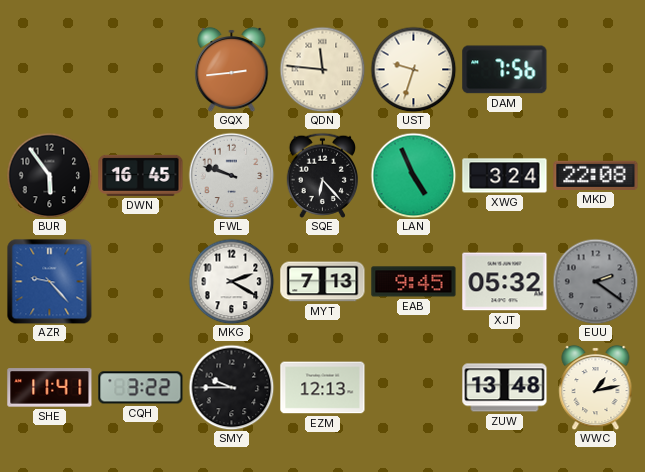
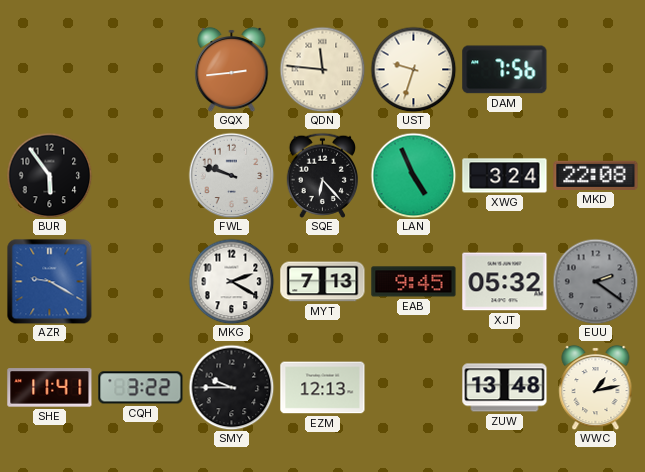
DWN: 16:45 -> none (141, 175)
AZR: 9:23 -> 9:20 (49, 281)
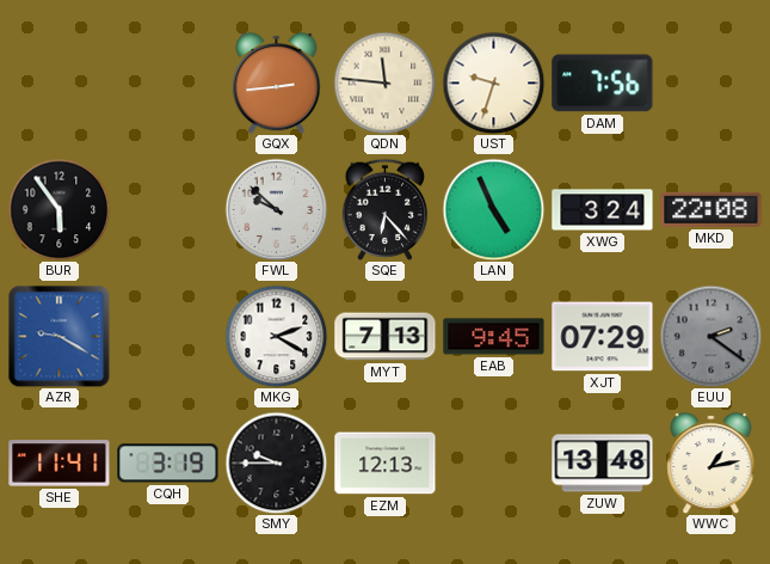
FWL: 9:48 -> 9:52 (276, 209)
XJT: 05:32 -> 07:29 (603, 337)
CQH: 3:22 -> 3:19 (168, 464)
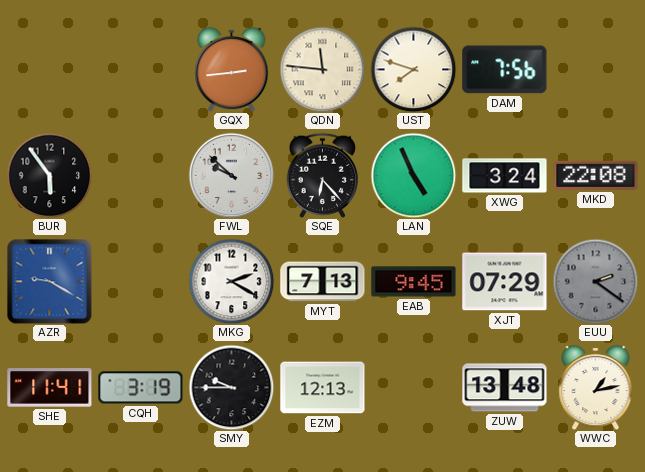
UST: 9:33 -> 7:48 (413, 69)
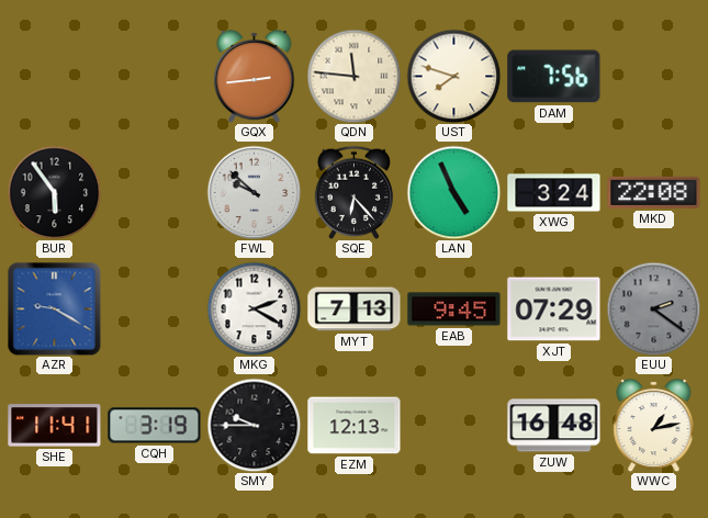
ZUW: 13:48 -> 16:48 (554, 426)
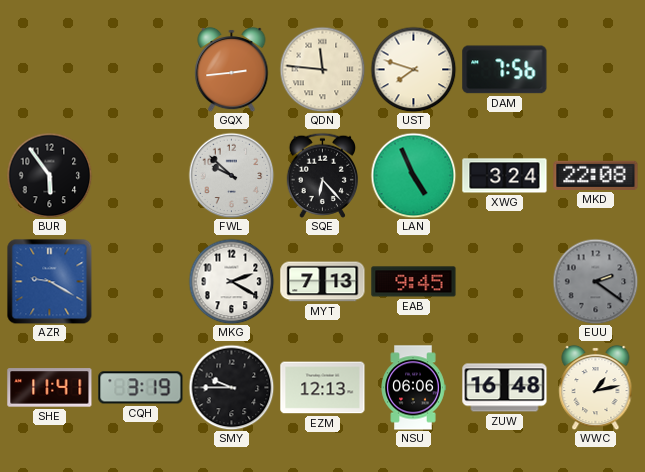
XJT: 07:29 -> none (554, 309)
NSU: none -> 06:06 (413, 388)
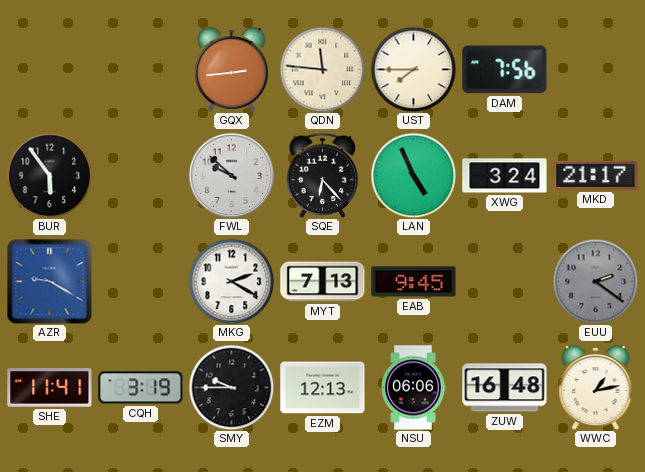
UST: 7:48 -> 7:45 (413, 69)
MKD: 22:08 -> 21:17 (596, 175)
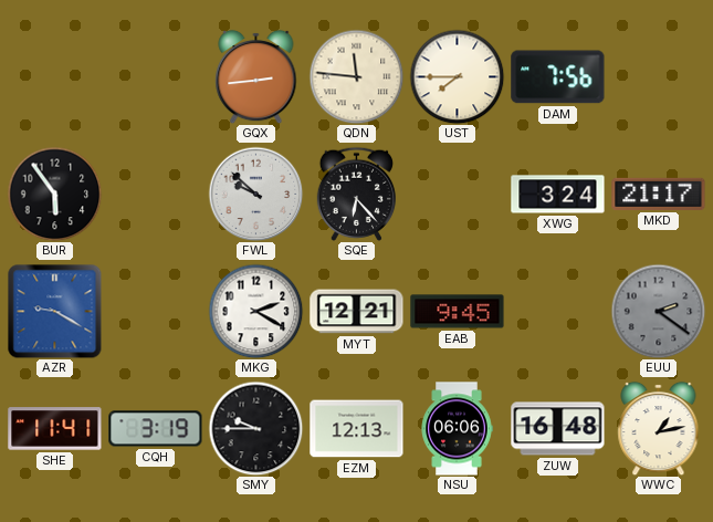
LAN: 4:56 -> none (413, 175)
MYT: 7:13 -> 12:21 (357, 312)
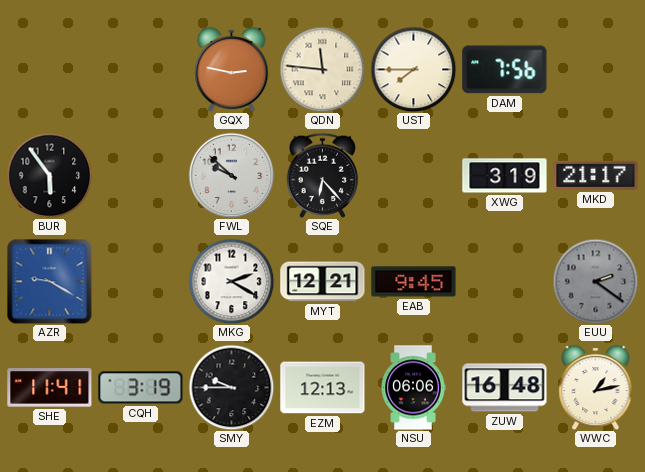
GQX: 2:44 -> 2:47 (232, 69)
XWG: 3:24 -> 3:19 (505, 176)
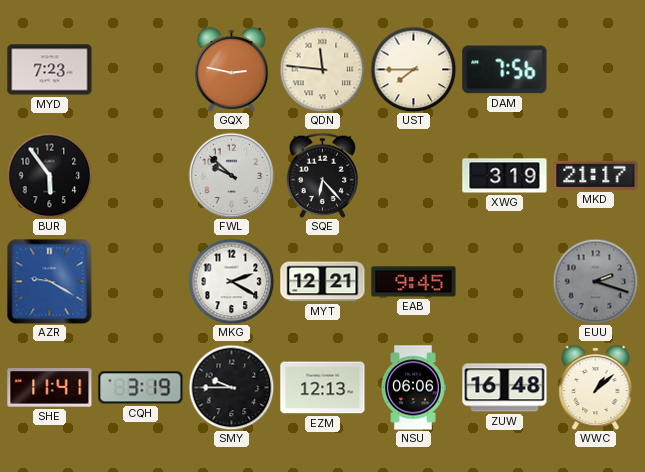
MYD: none -> 7:23 (50, 70)
EUU: 2:21 -> 2:18 (595, 281)
WWC: 1:13 -> 1:08 (596, 387)
